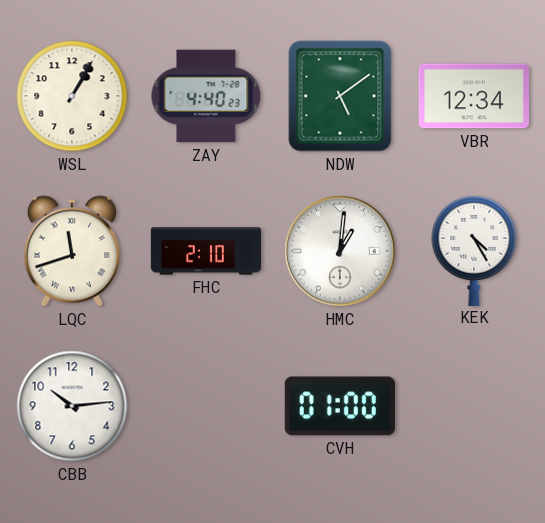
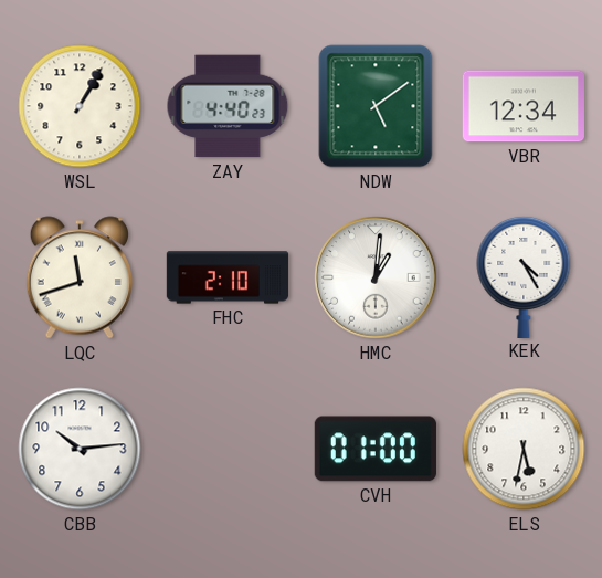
ELS: none -> 5:32 (524, 449)
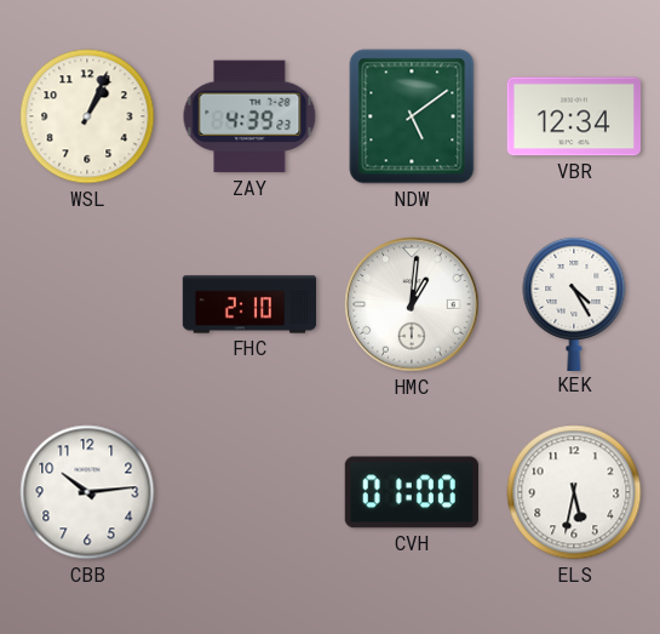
WSL: 1:05 -> 1:04 (87, 116)
ZAY: 4:40 -> 4:39 (249, 116)
LQC: 11:42 -> none (80, 277)
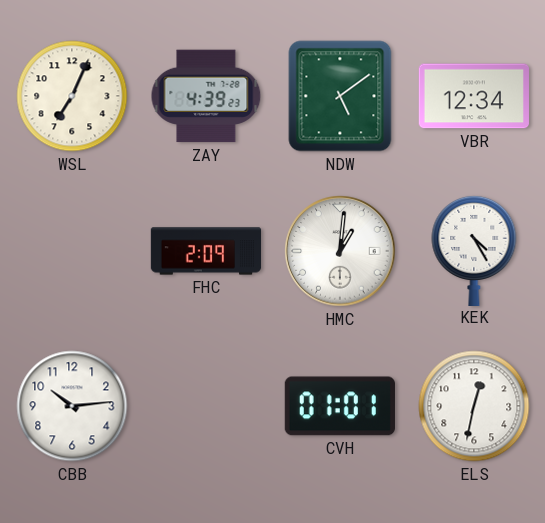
WSL: 1:04 -> 7:04 (72, 96)
FHC: 2:10 -> 2:09 (206, 251)
CVH: 01:00 -> 01:01 (340, 406)
ELS: 5:32 -> 12:32 (474, 406)
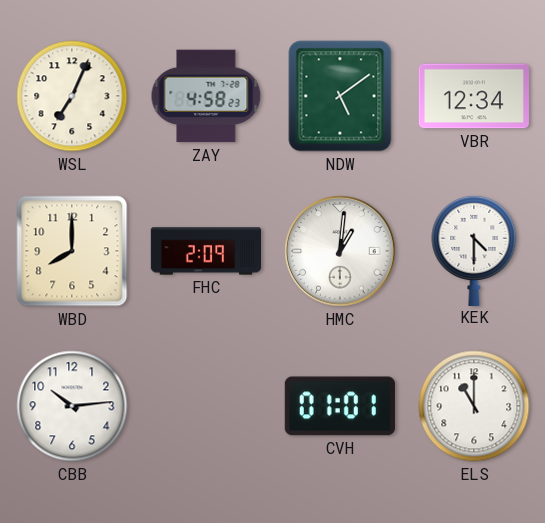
ZAY: 4:39 -> 4:58 (206, 96)
WBD: none -> 8:00 (72, 251)
KEK: 4:25 -> 4:30 (474, 250)
ELS: 12:32 -> 11:00 (474, 406)
